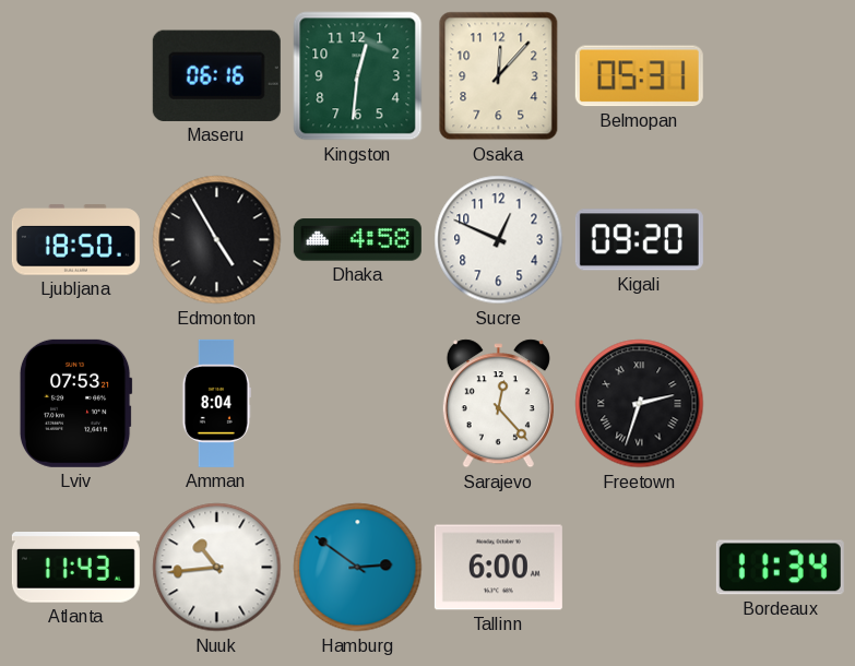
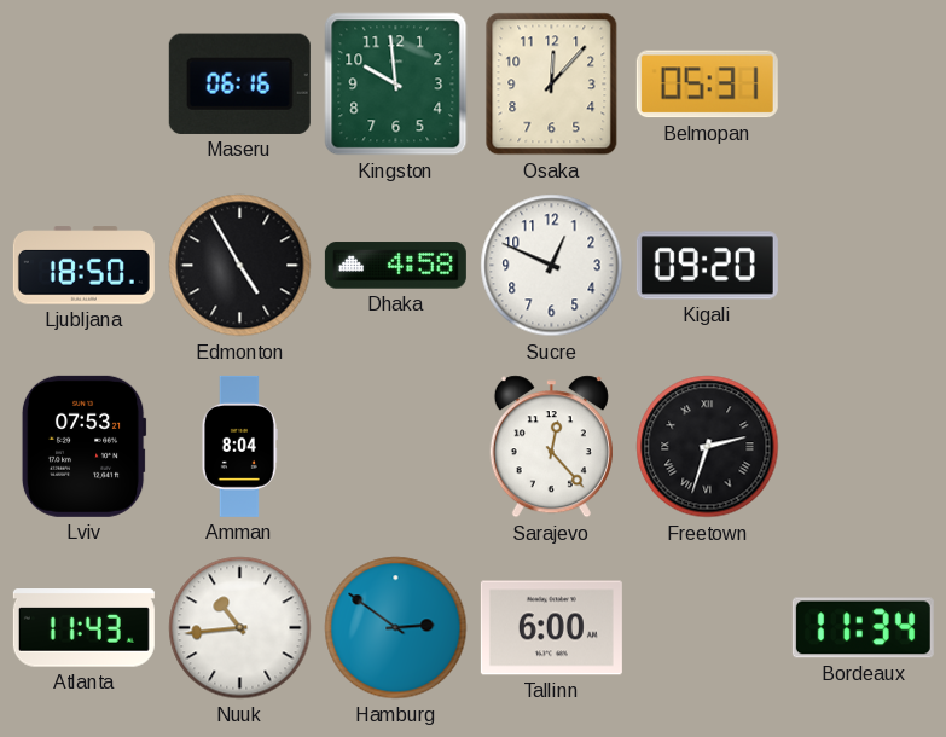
Kingston: 12:31 -> 9:59 (396, 85)
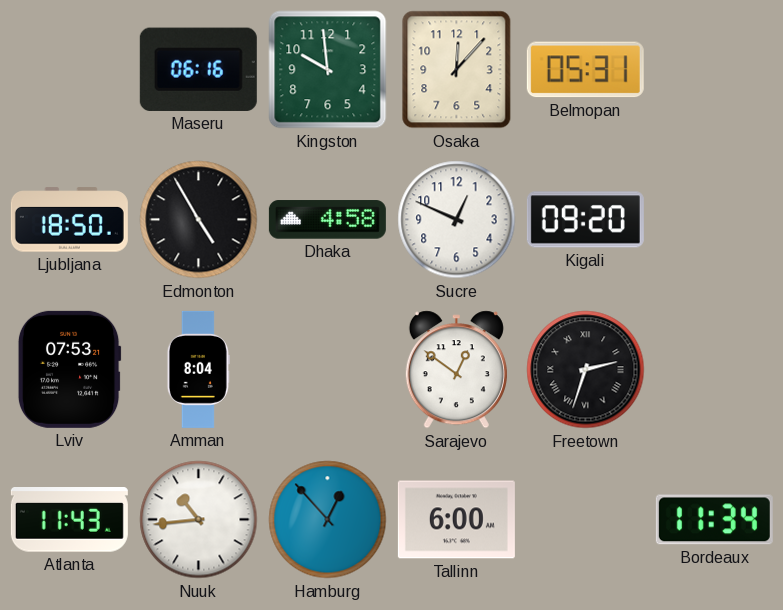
Sarajevo: 12:23 -> 12:51 (456, 370)
Hamburg: 2:51 -> 12:53 (328, 520)
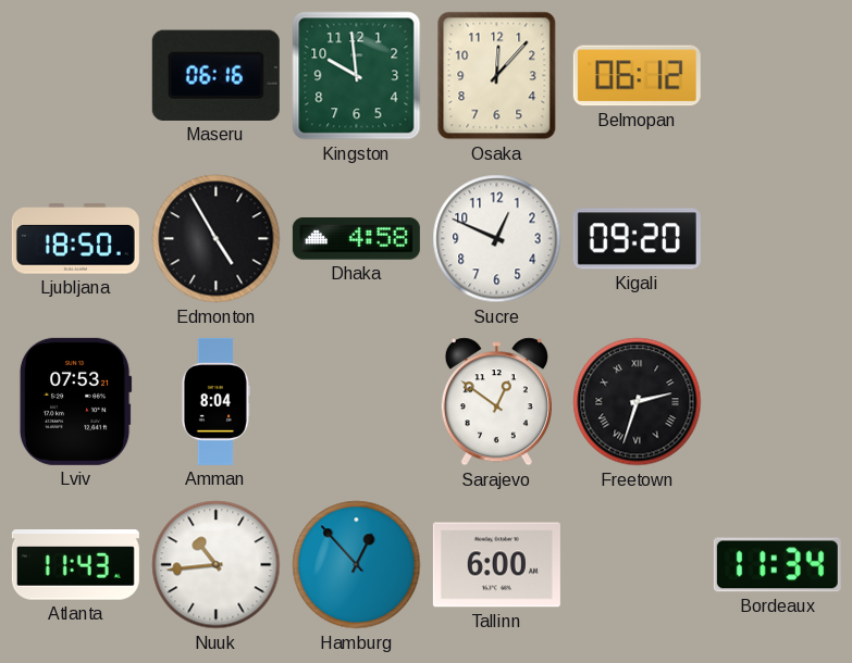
Belmopan: 05:31 -> 06:12 (637, 76)
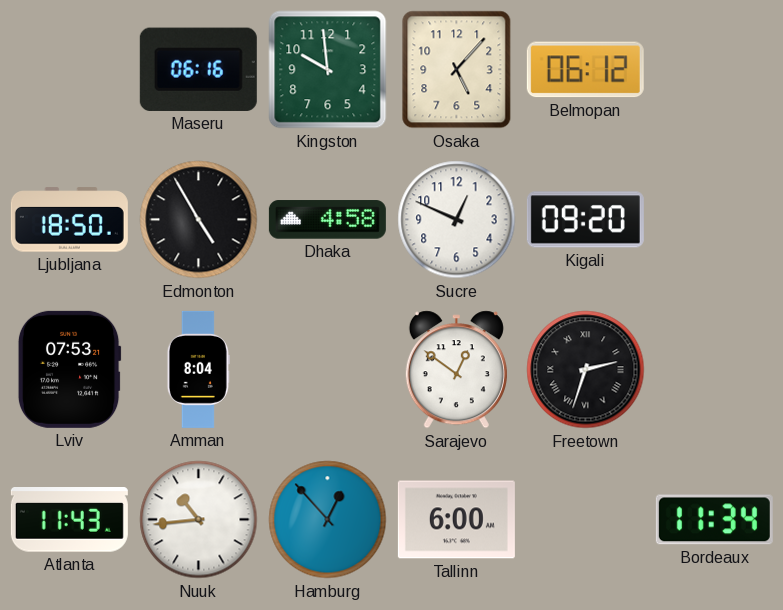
Osaka: 12:07 -> 5:07 (457, 70)
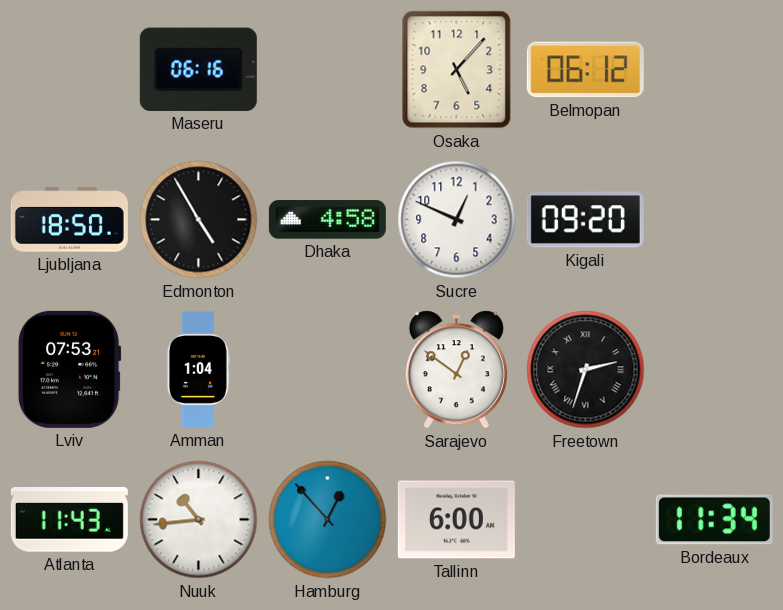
Kingston: 9:59 -> none (328, 70)
Amman: 8:04 -> 1:04 (198, 369)
